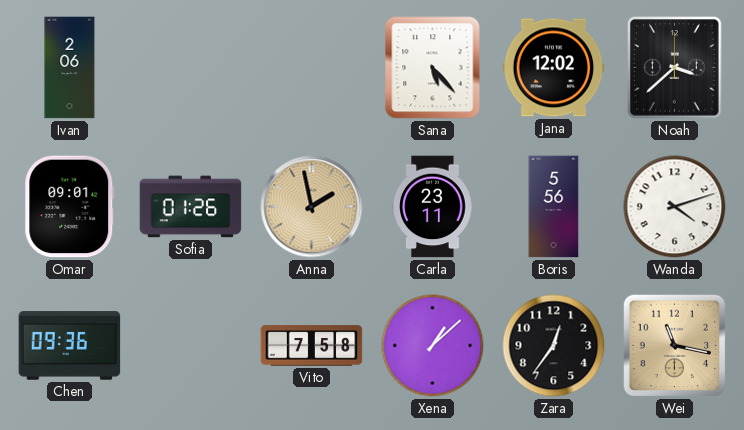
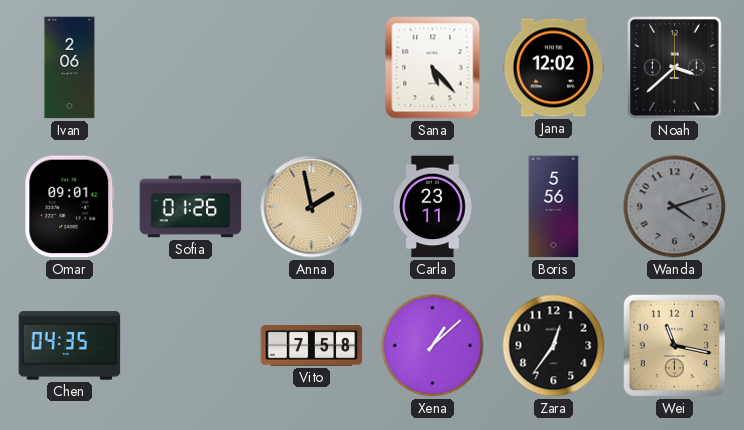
Wanda dial: white -> grey (675, 207)
Chen: 09:36 -> 04:35 (70, 346)
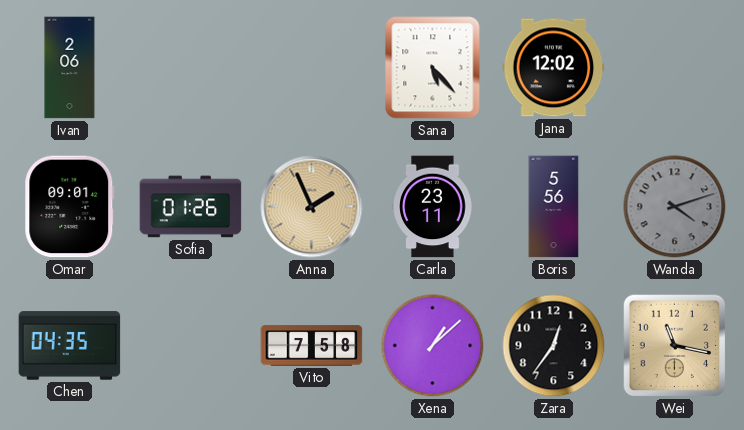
Noah: 3:38 -> none (675, 68)
Anna: 1:58 -> 1:56 (312, 207)
